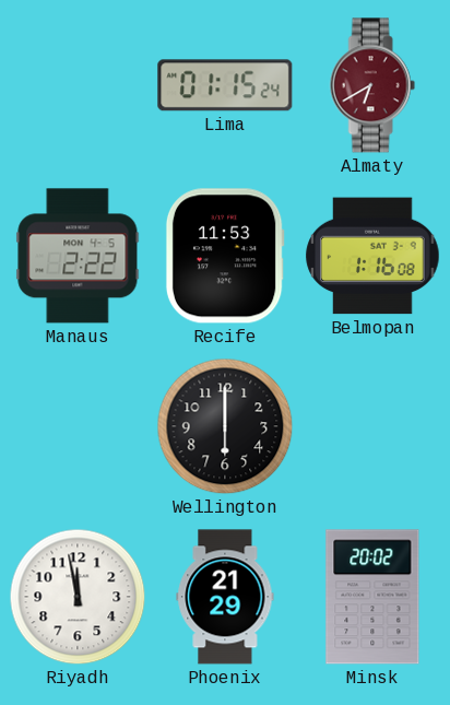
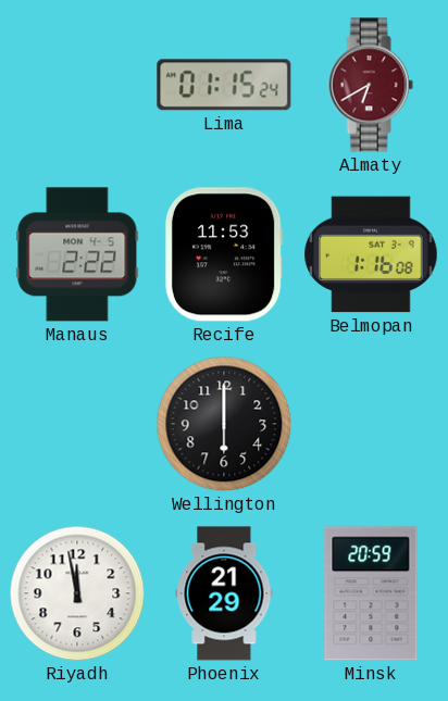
Minsk: 20:02 -> 20:59 (371, 593)
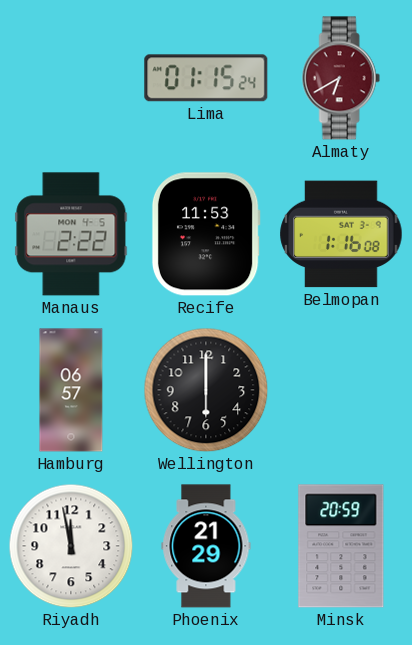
Hamburg: none -> 06:57 (71, 390)
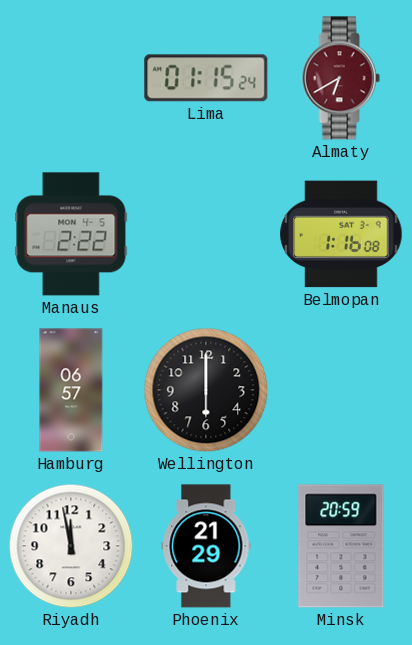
Recife: 11:53 -> none (206, 234)
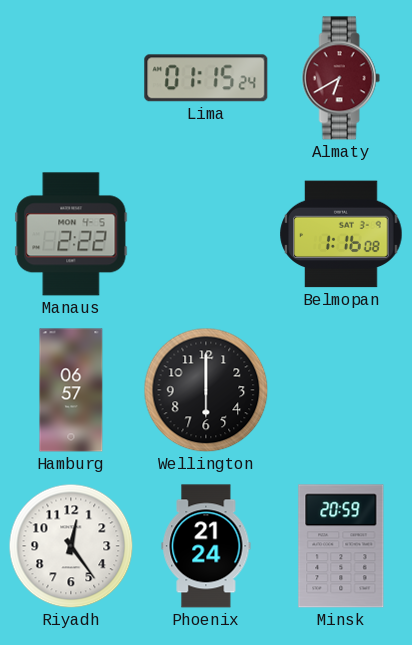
Riyadh: 11:58 -> 12:24 (71, 546)
Phoenix: 21:29 -> 21:24 (206, 546)
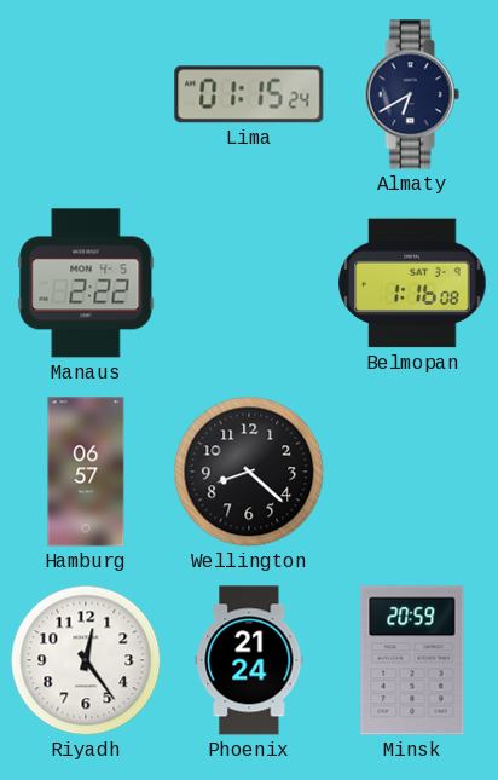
Almaty dial: burgundy -> navy (412, 94)
Wellington: 6:00 -> 8:22 (249, 472)
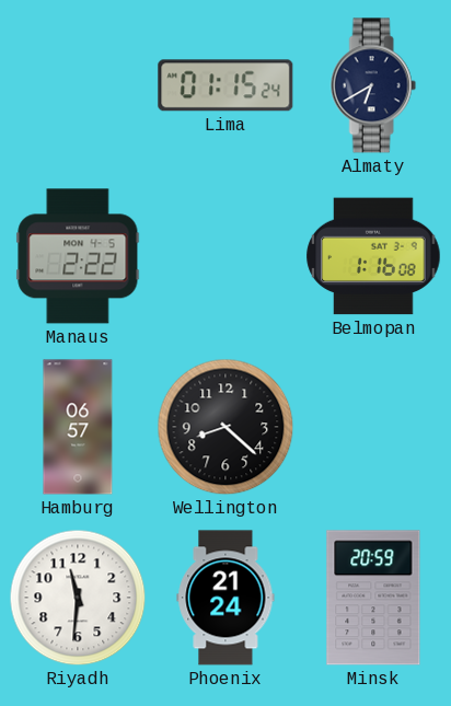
Riyadh: 12:24 -> 11:31 (78, 598)
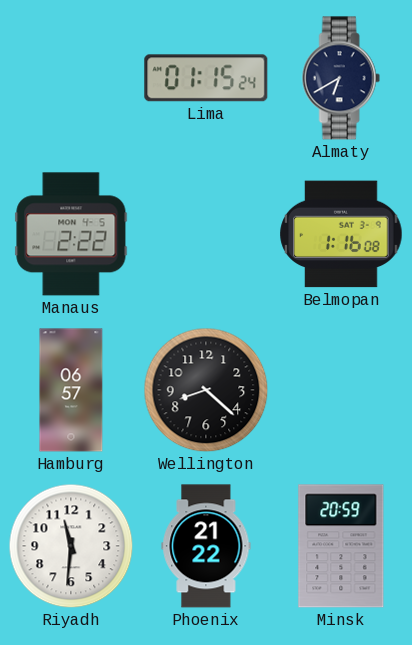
Phoenix: 21:24 -> 21:22 (206, 546)
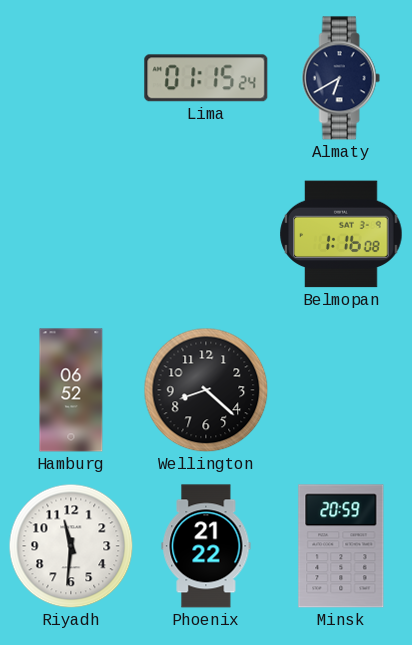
Manaus: 2:22 -> none (71, 234)
Hamburg: 06:57 -> 06:52 (71, 390)
